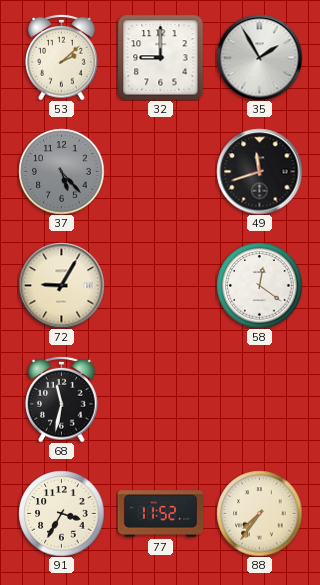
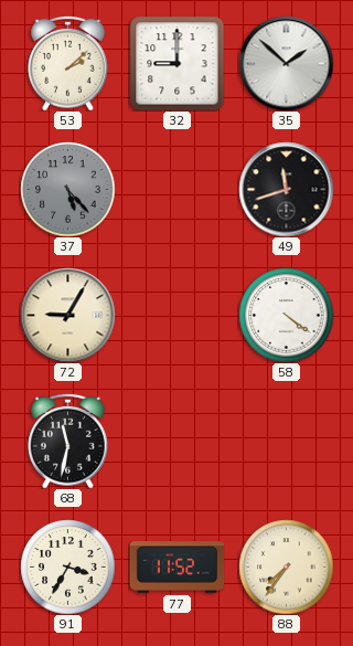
35: 1:55 -> 1:52 (286, 63)
58: 12:21 -> 4:21 (286, 315)
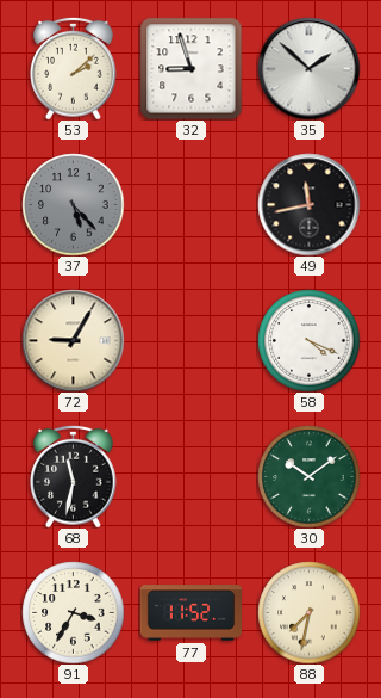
32: 9:00 -> 8:57 (190, 68)
49: 11:42 -> 11:43 (308, 204)
58: 4:21 -> 4:19 (308, 340)
30: none -> 10:09 (308, 476)
88: 7:36 -> 7:32 (308, 612)
